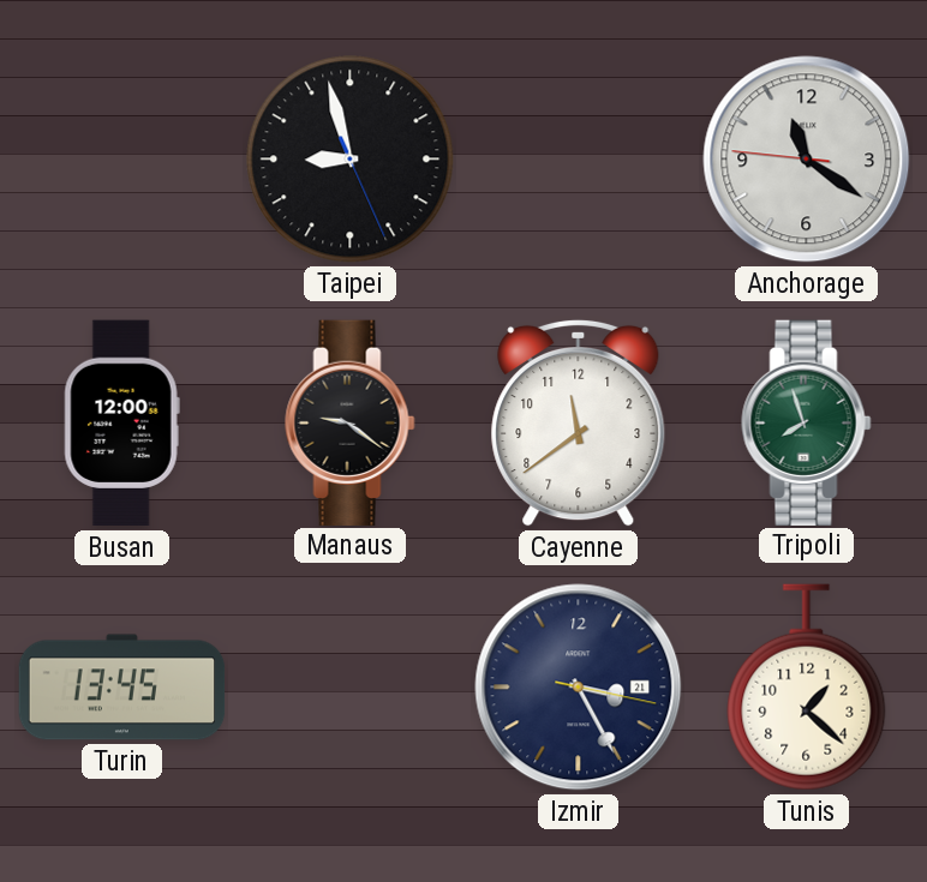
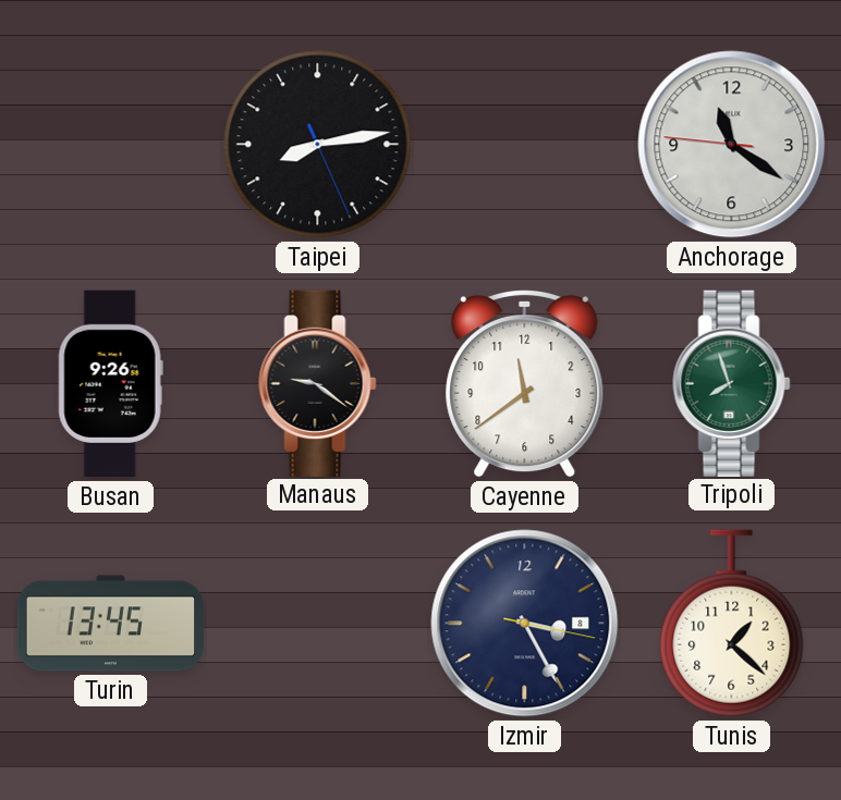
Taipei: 8:57 -> 8:13 (318, 145)
Busan: 12:00 -> 9:26 (110, 384)
Izmir date: 21 -> 8 (525, 624)
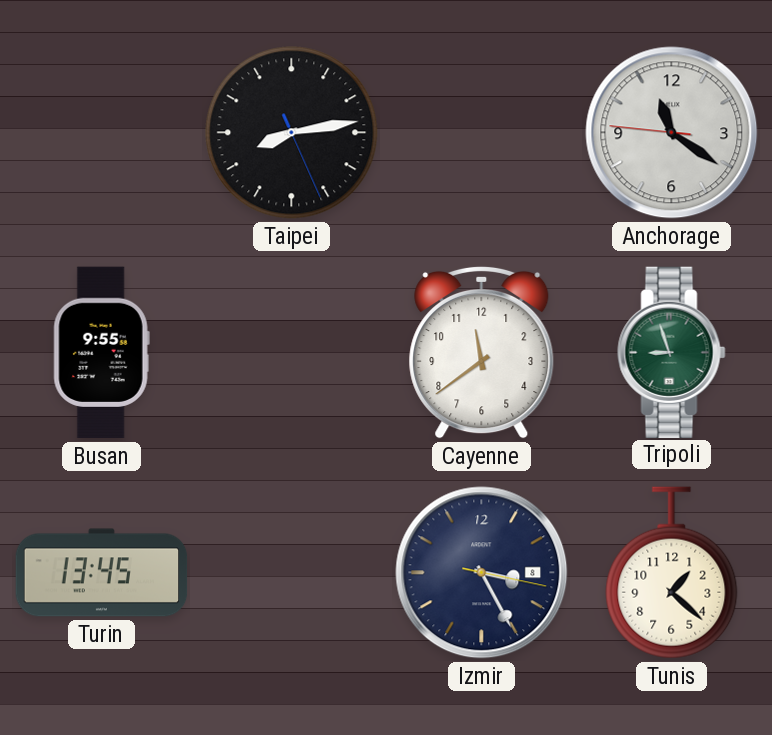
Busan: 9:26 -> 9:55 (101, 353)
Manaus: 9:21 -> none (318, 383)
Tripoli: 7:57 -> 8:57 (672, 352)
